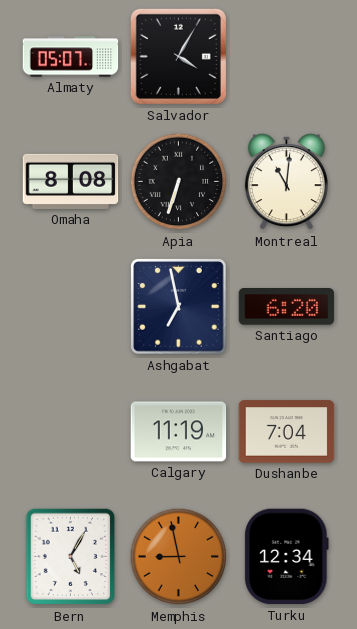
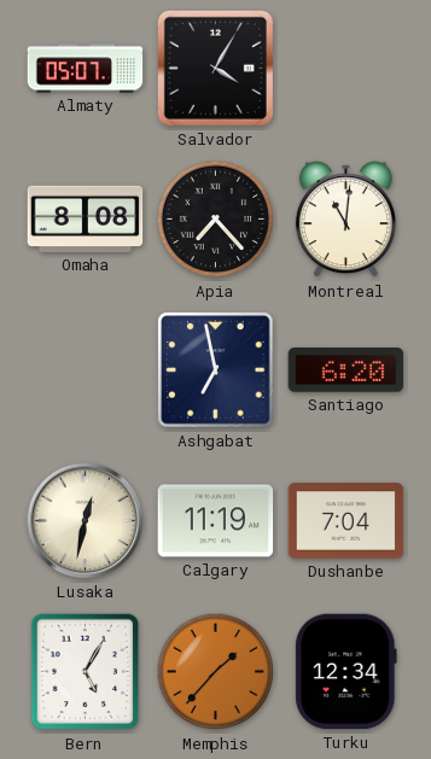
Apia: 6:33 -> 7:23 (216, 220)
Lusaka: none -> 12:32 (86, 521)
Memphis: 8:58 -> 1:37 (216, 672)
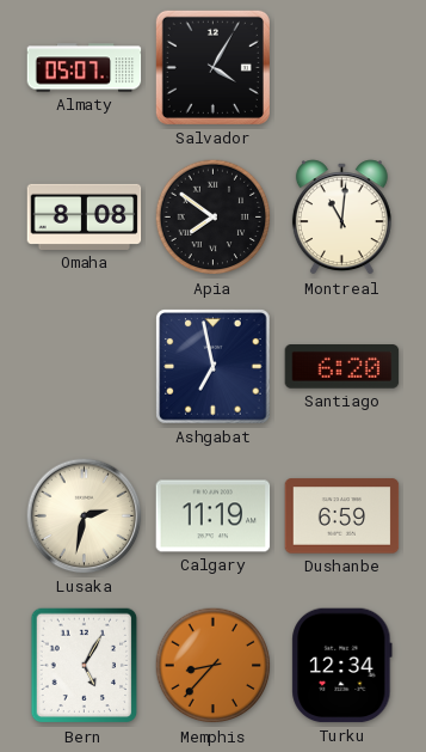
Apia: 7:23 -> 7:51 (214, 218)
Lusaka: 12:32 -> 2:32 (85, 516)
Dushanbe: 7:04 -> 6:59 (342, 516)
Memphis: 1:37 -> 8:37 (214, 666)
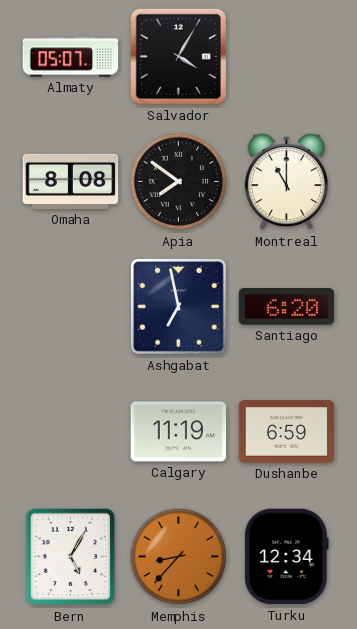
Montreal: 11:01 -> 11:00 (286, 182)
Lusaka: 2:32 -> none (85, 516)
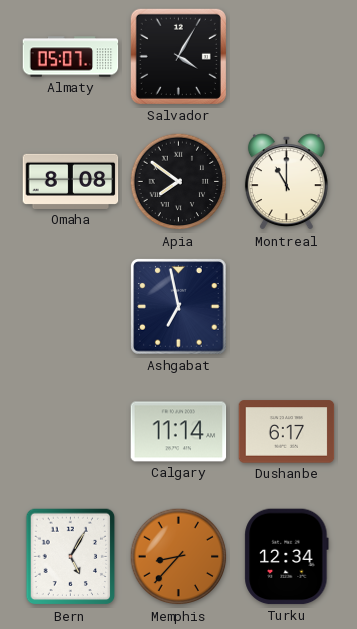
Santiago: 6:20 -> none (287, 307)
Calgary: 11:19 -> 11:14 (179, 432)
Dushanbe: 6:59 -> 6:17 (287, 432)
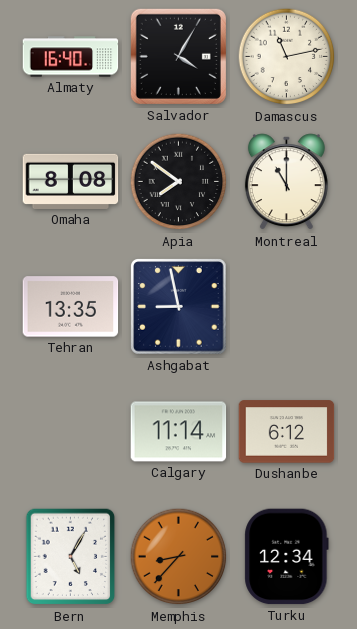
Almaty: 05:07 -> 16:40 (71, 57)
Damascus: none -> 11:13 (287, 57)
Tehran: none -> 13:35 (71, 307)
Ashgabat: 6:58 -> 8:58 (179, 307)
Dushanbe: 6:17 -> 6:12 (287, 432)
